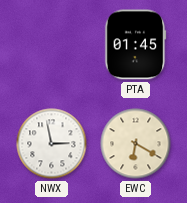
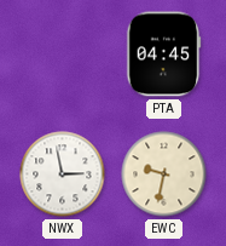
PTA: 01:45 -> 04:45 (163, 55)
EWC: 6:20 -> 9:32 (164, 175)
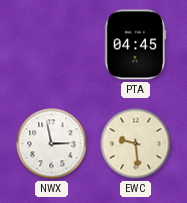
EWC: 9:32 -> 9:29 (136, 144)
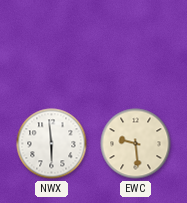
PTA: 04:45 -> none (135, 45)
NWX: 2:58 -> 5:59 (52, 144)
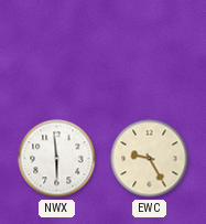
EWC: 9:29 -> 9:25 (150, 159)
